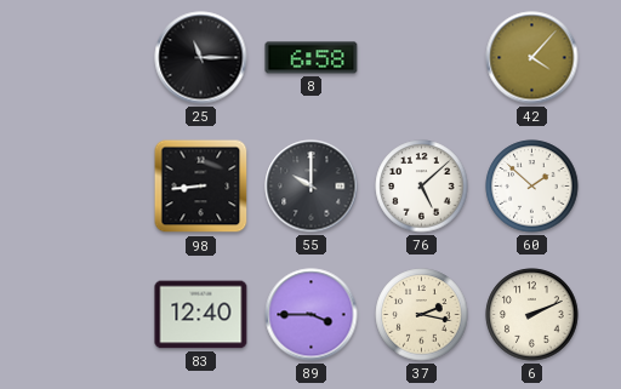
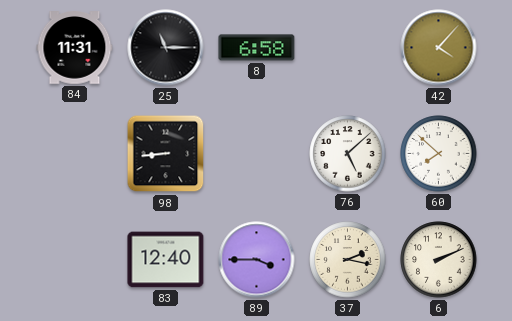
84: none -> 11:31 (75, 48)
55: 10:00 -> none (312, 187)
60: 1:52 -> 7:52 (439, 154)
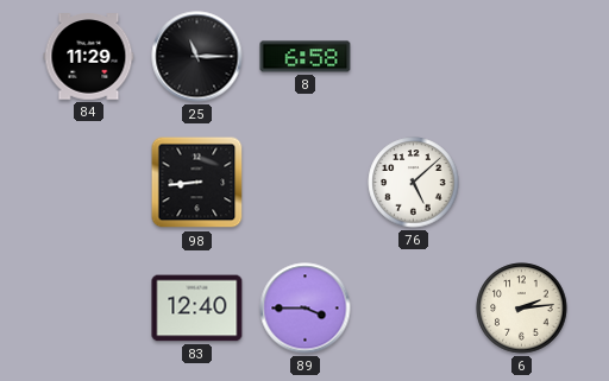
84: 11:31 -> 11:29 (89, 57)
42: 4:07 -> none (439, 48)
60: 7:52 -> none (439, 154)
37: 2:17 -> none (348, 260)
6: 2:11 -> 2:14 (522, 309)
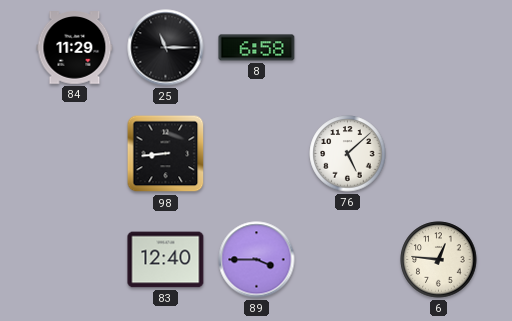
6: 2:14 -> 12:46 (439, 260)
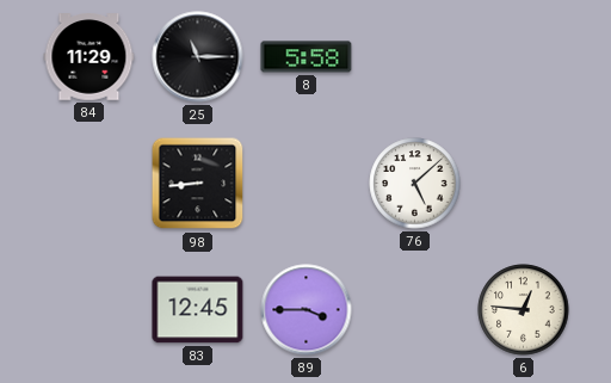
8: 6:58 -> 5:58 (307, 57)
83: 12:40 -> 12:45 (198, 310)
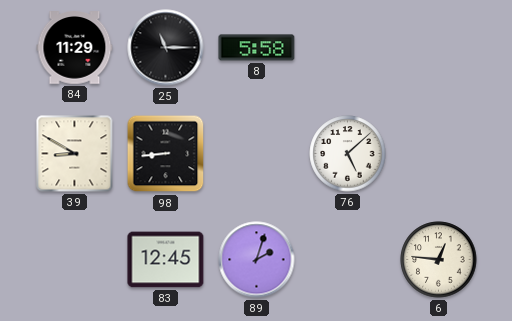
39: none -> 8:50 (75, 154)
89: 3:45 -> 2:03 (257, 260)
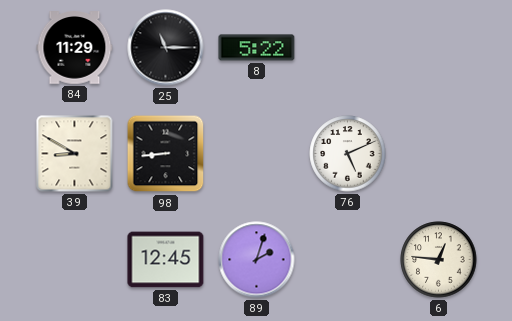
8: 5:58 -> 5:22 (257, 48)
76: 5:08 -> 5:11 (348, 154)
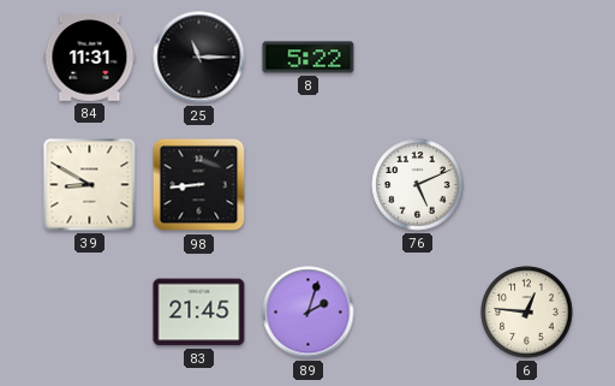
84: 11:29 -> 11:31 (90, 58)
83: 12:45 -> 21:45 (199, 313)
